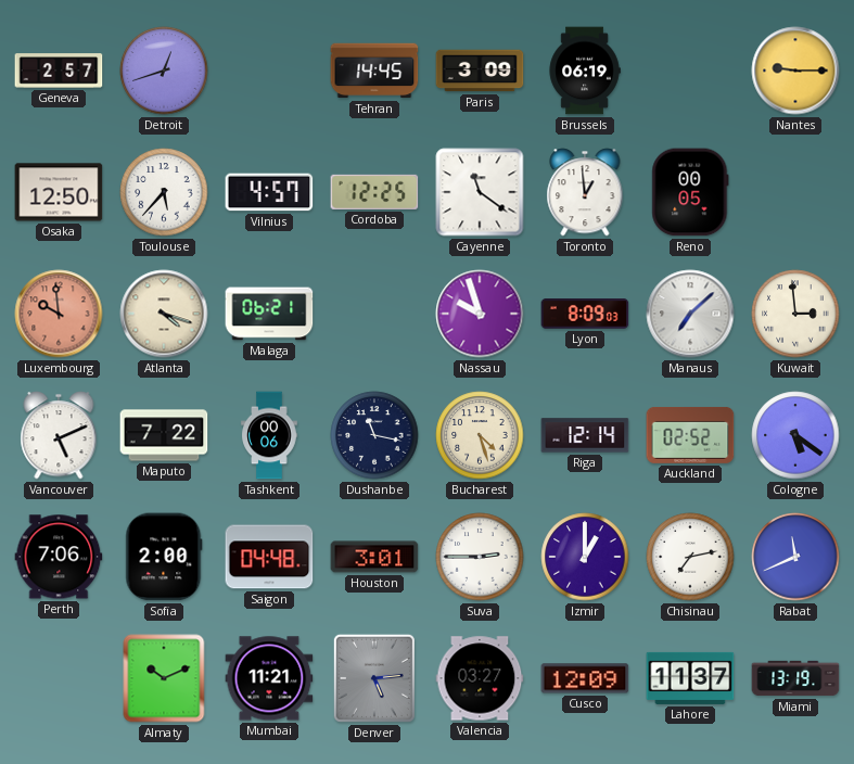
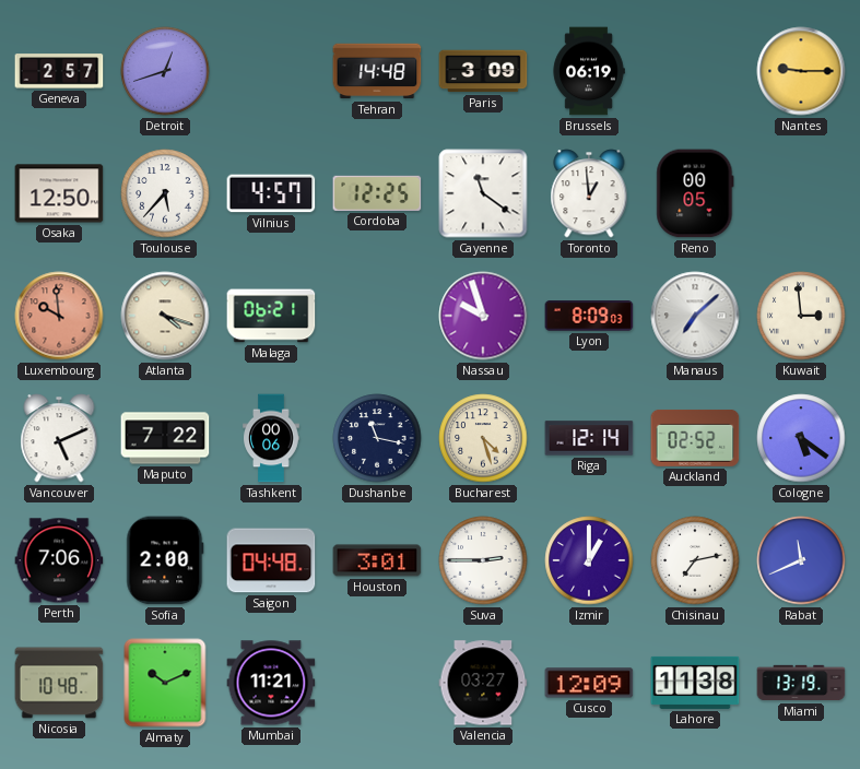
Tehran: 14:45 -> 14:48 (377, 71)
Nicosia: none -> 10:48 (59, 683)
Denver: 5:14 -> none (374, 678)
Lahore: 11:37 -> 11:38 (695, 683)
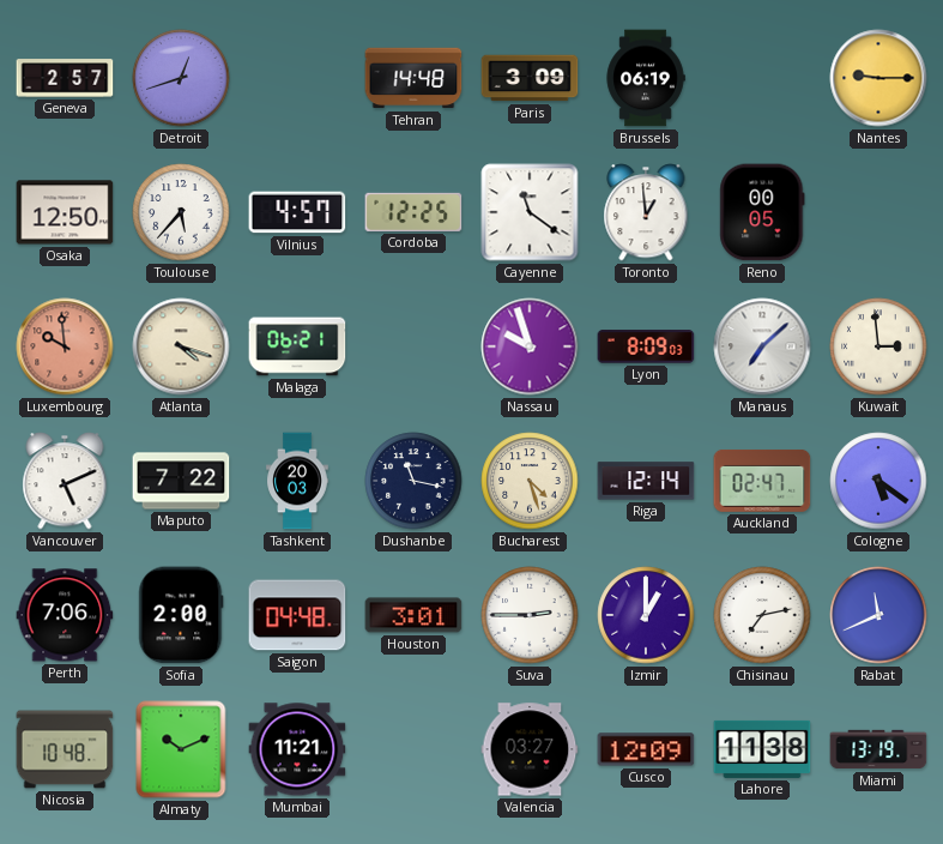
Tashkent: 00:06 -> 20:03 (297, 481)
Auckland: 02:52 -> 02:47 (762, 481)
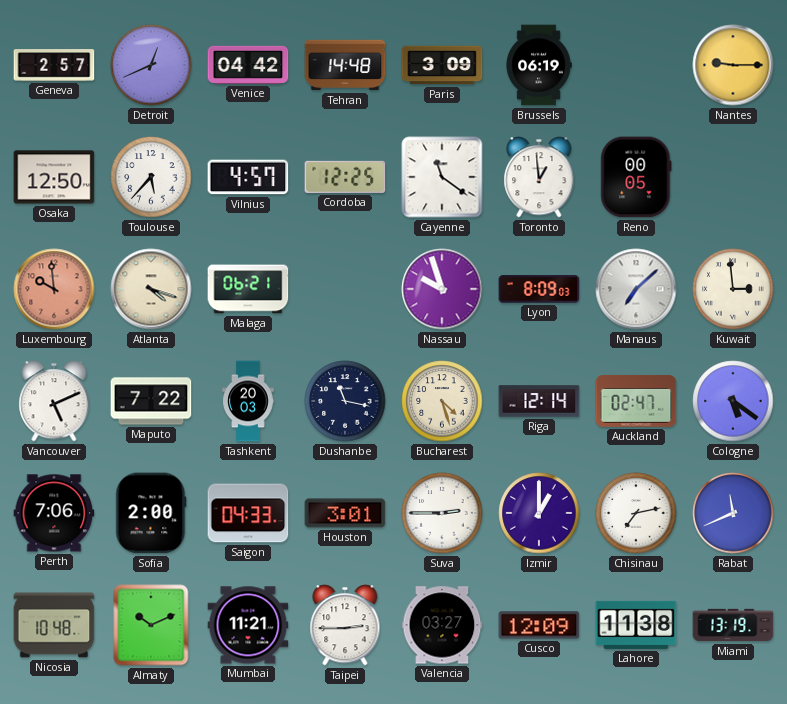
Detroit: 12:42 -> 12:41 (151, 65)
Venice: none -> 04:42 (248, 65)
Saigon: 04:48 -> 04:33 (248, 513)
Taipei: none -> 2:45 (345, 625)
